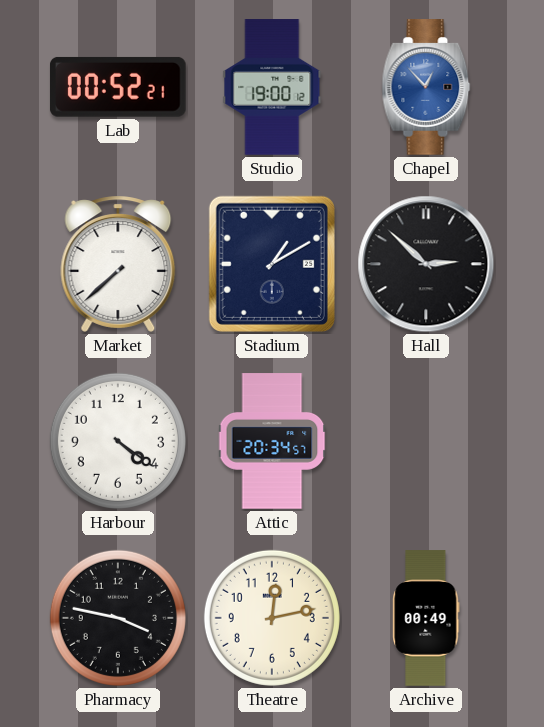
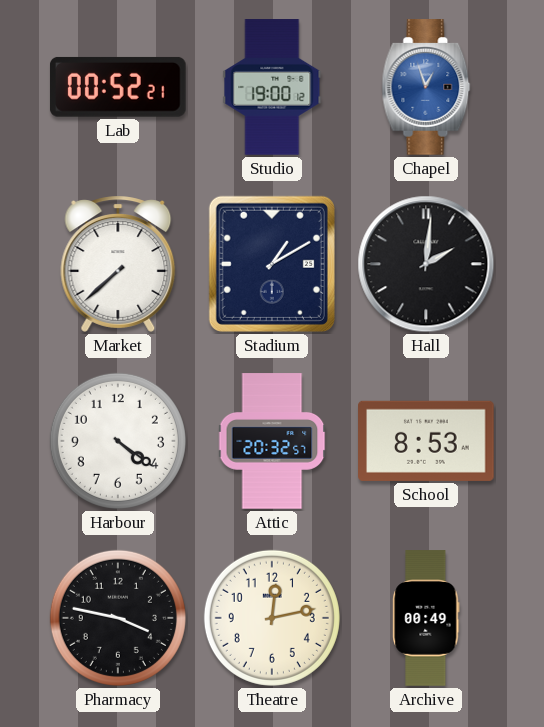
Chapel: 12:53 -> 12:57 (426, 87)
Hall: 2:52 -> 2:01 (426, 264)
Attic: 20:34 -> 20:32 (272, 441)
School: none -> 8:53 (426, 441)
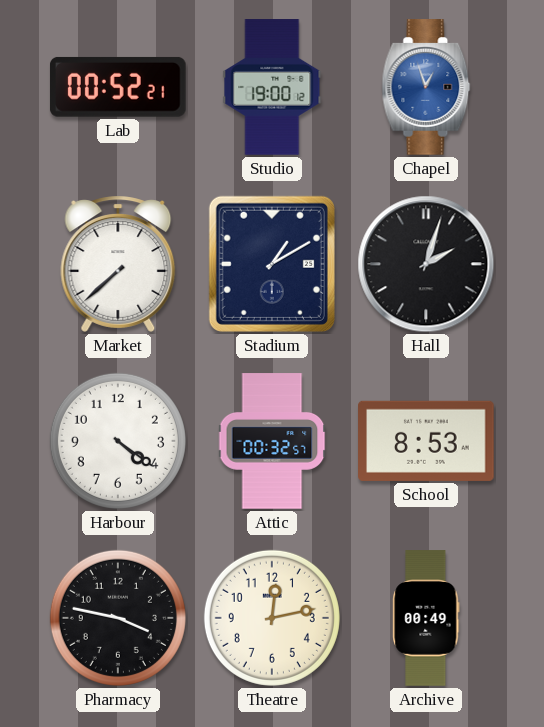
Hall: 2:01 -> 2:03 (426, 264)
Attic: 20:32 -> 00:32 (272, 441)
